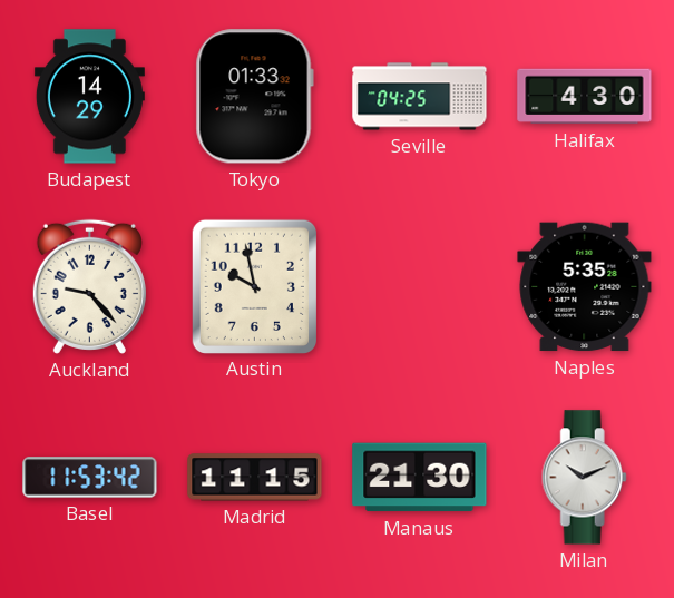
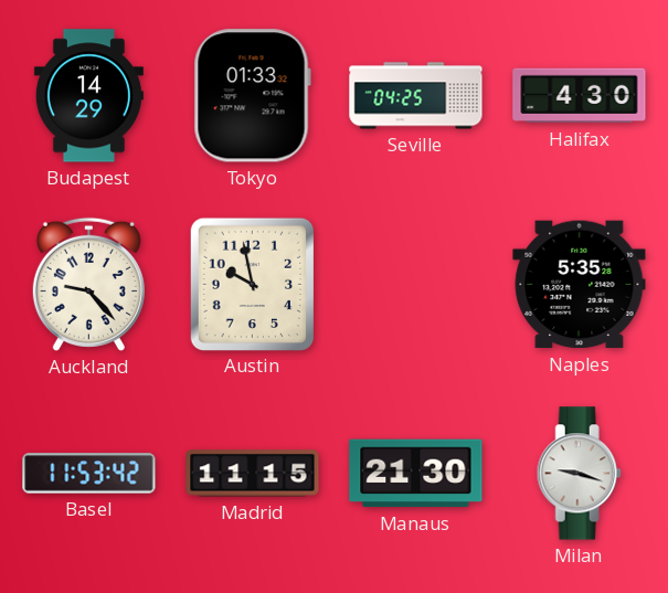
Milan: 10:11 -> 9:18 (579, 474)
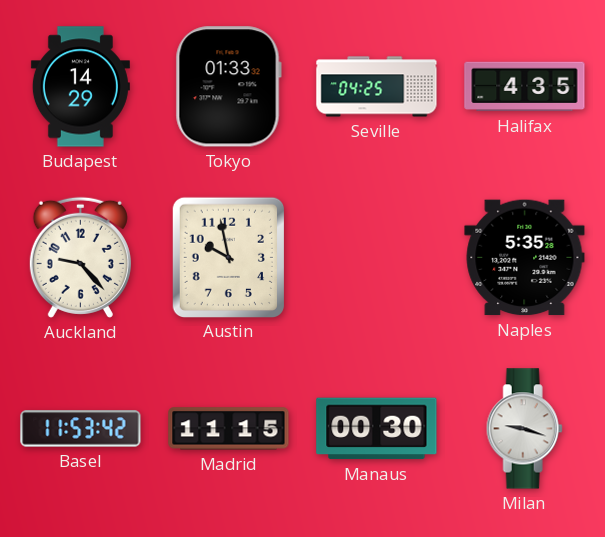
Halifax: 4:30 -> 4:35 (525, 87)
Manaus: 21:30 -> 00:30 (377, 429)
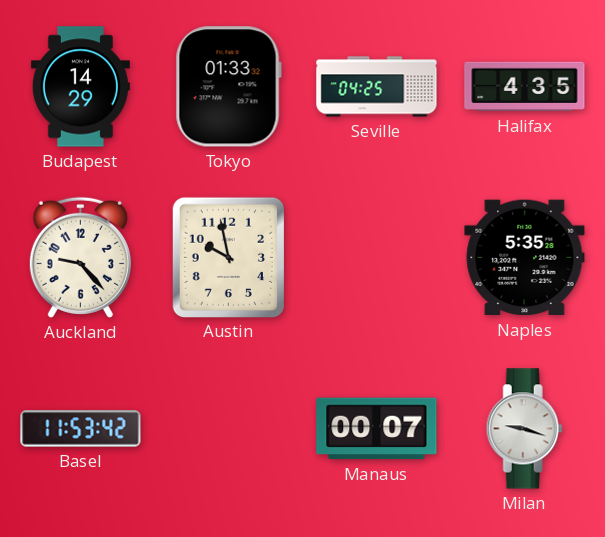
Madrid: 11:15 -> none (229, 429)
Manaus: 00:30 -> 00:07 (377, 429)
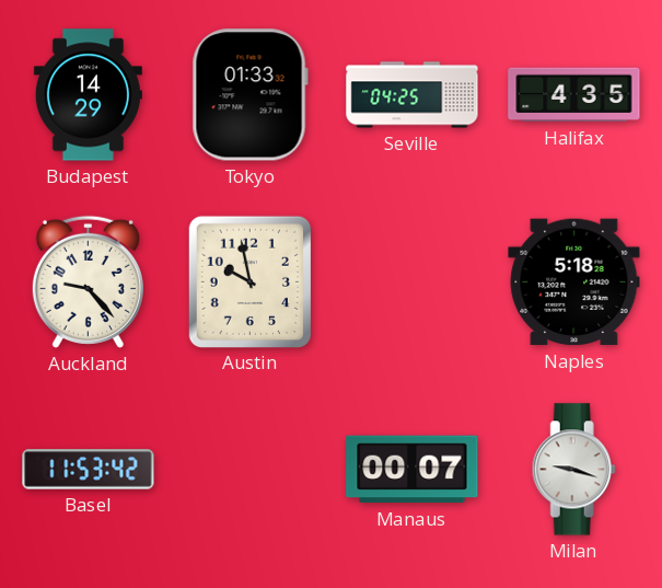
Naples: 5:35 -> 5:18 (574, 283)
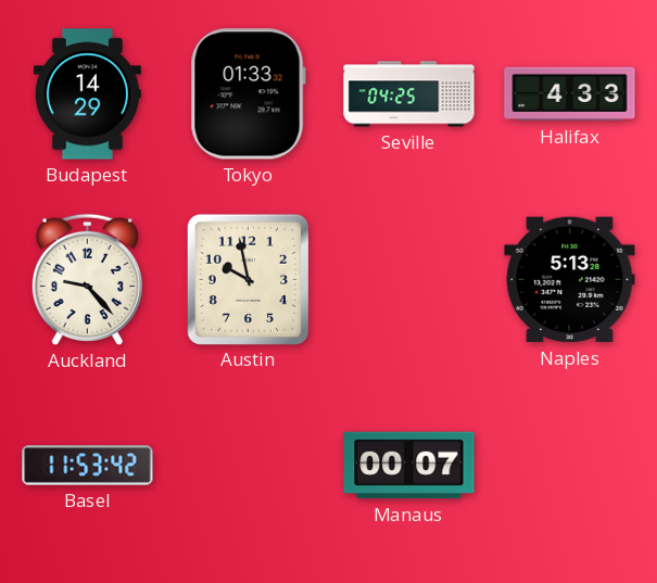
Halifax: 4:35 -> 4:33 (570, 94)
Naples: 5:18 -> 5:13 (570, 280)
Milan: 9:18 -> none (573, 470)
